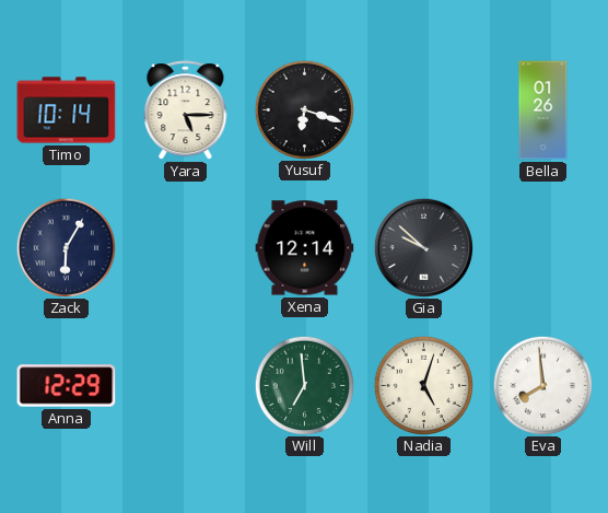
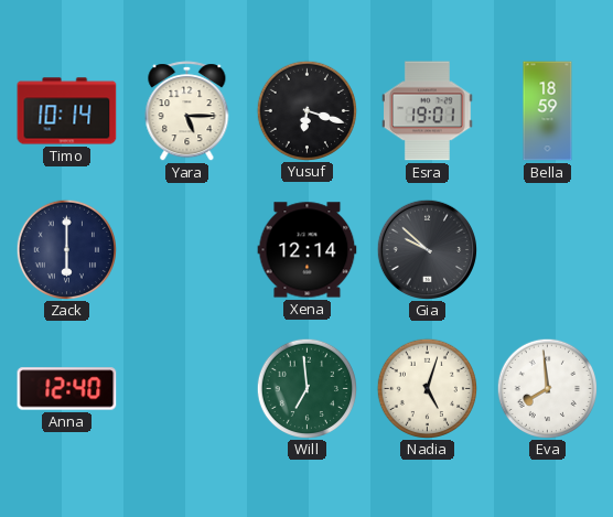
Esra: none -> 19:01 (428, 111)
Bella: 01:26 -> 18:59 (548, 111)
Zack: 6:05 -> 6:00 (66, 249)
Anna: 12:29 -> 12:40 (67, 389)
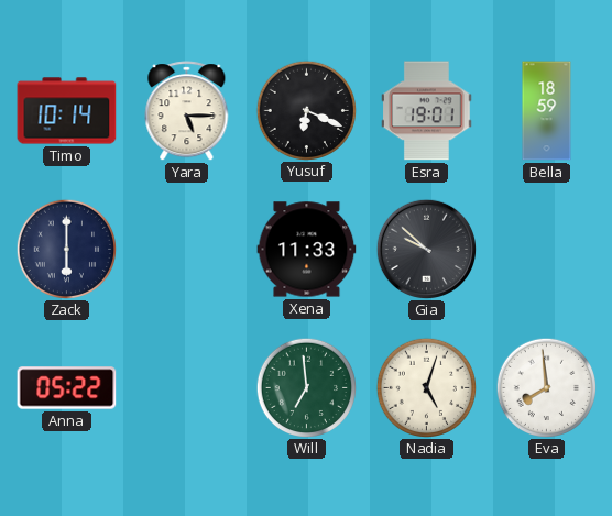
Yusuf: 6:18 -> 6:19 (306, 110)
Xena: 12:14 -> 11:33 (307, 250)
Anna: 12:40 -> 05:22 (67, 388)
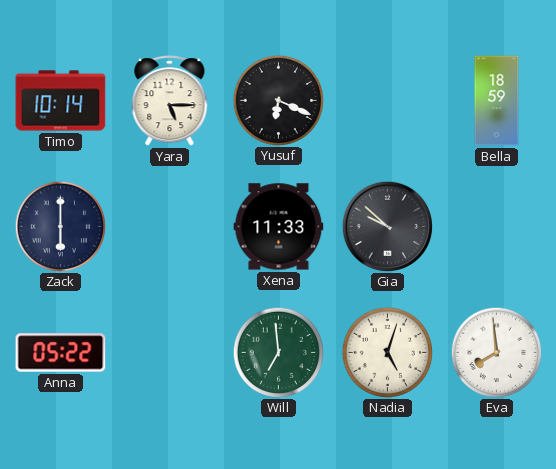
Esra: 19:01 -> none (427, 111)
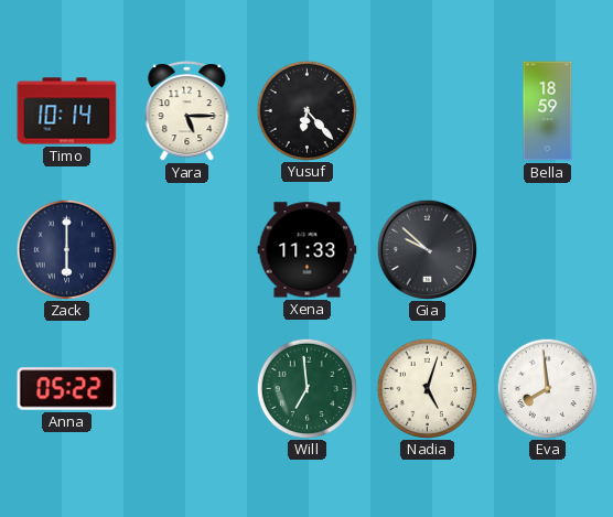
Yusuf: 6:19 -> 6:23 (306, 110)
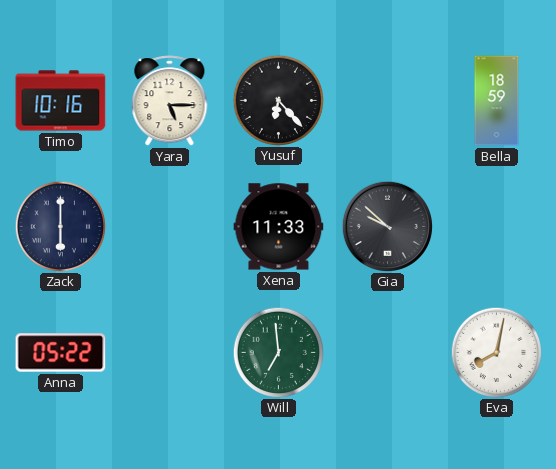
Timo: 10:14 -> 10:16 (61, 101)
Nadia: 5:03 -> none (427, 388)
Eva: 7:59 -> 8:02 (496, 352)
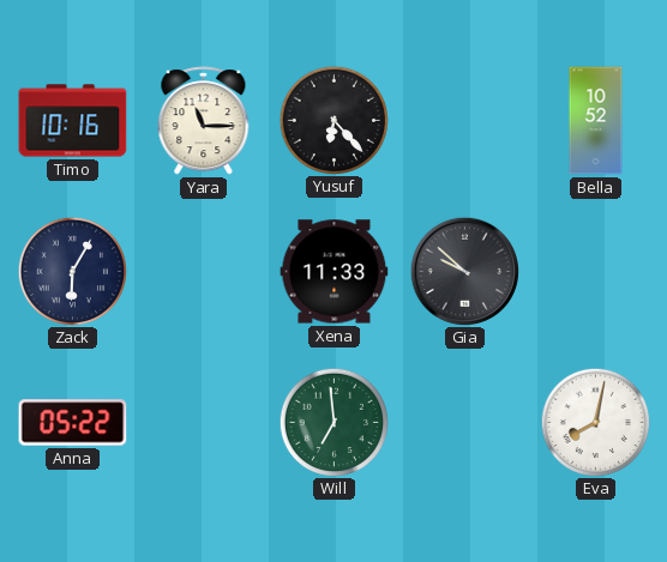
Yara: 5:15 -> 11:15 (204, 121)
Bella: 18:59 -> 10:52 (596, 121)
Zack: 6:00 -> 6:05 (72, 271)
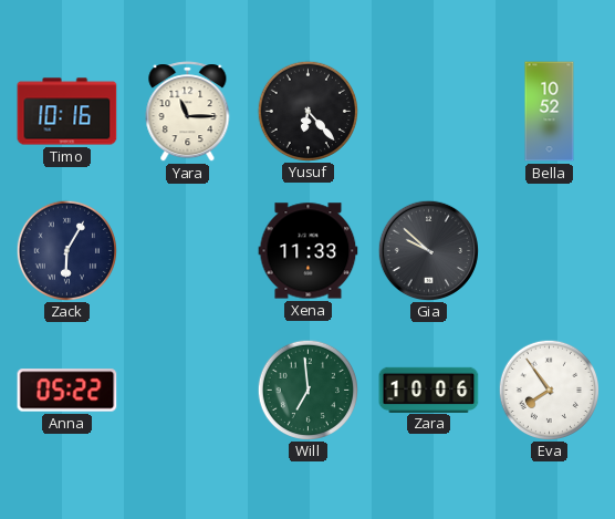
Zara: none -> 10:06 (429, 390)
Eva: 8:02 -> 7:54 (549, 390)
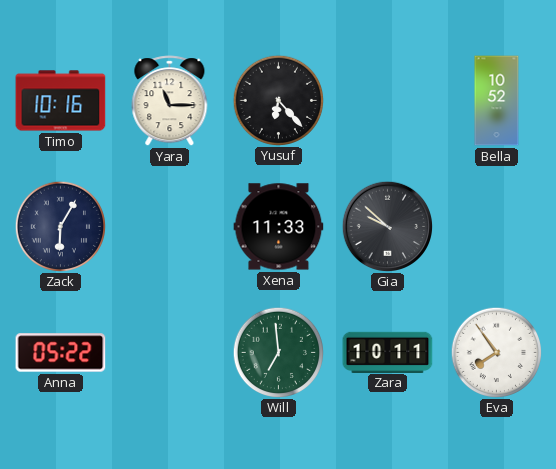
Zara: 10:06 -> 10:11 (388, 352)
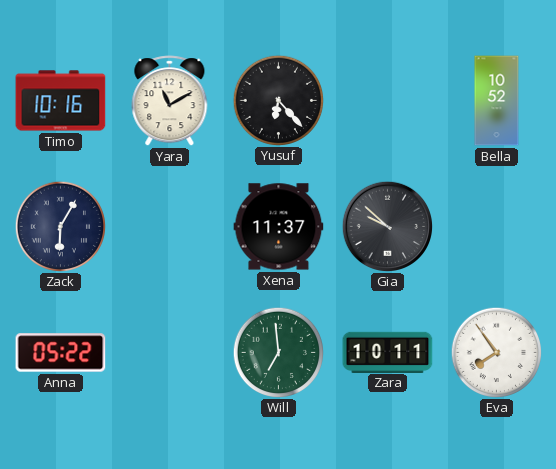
Yara: 11:15 -> 11:10 (170, 101)
Xena: 11:33 -> 11:37 (279, 227)
